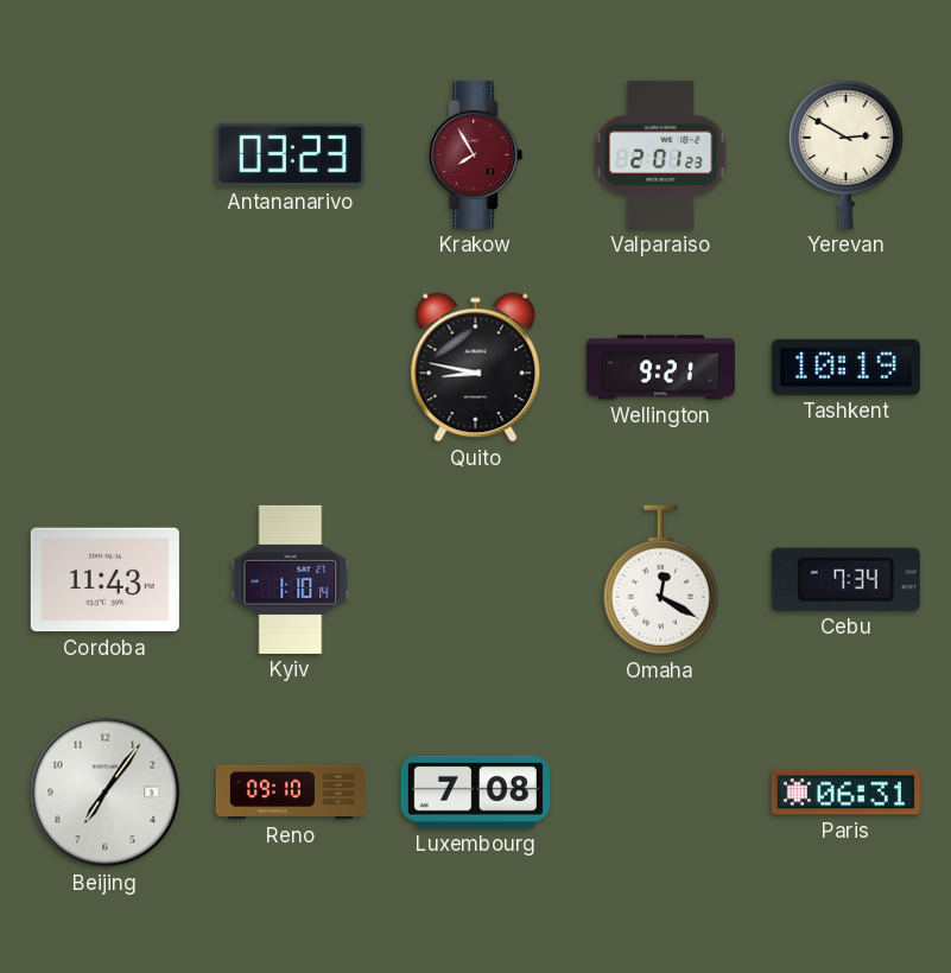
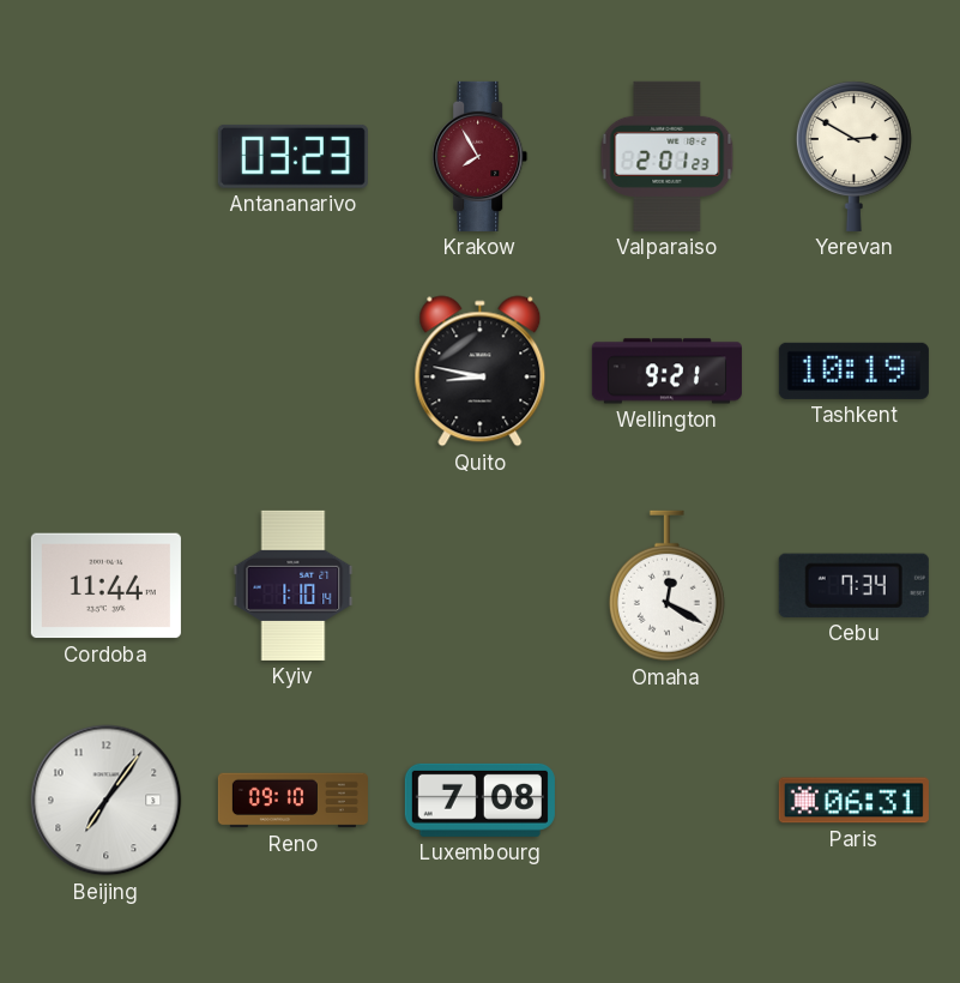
Cordoba: 11:43 -> 11:44 (105, 586)
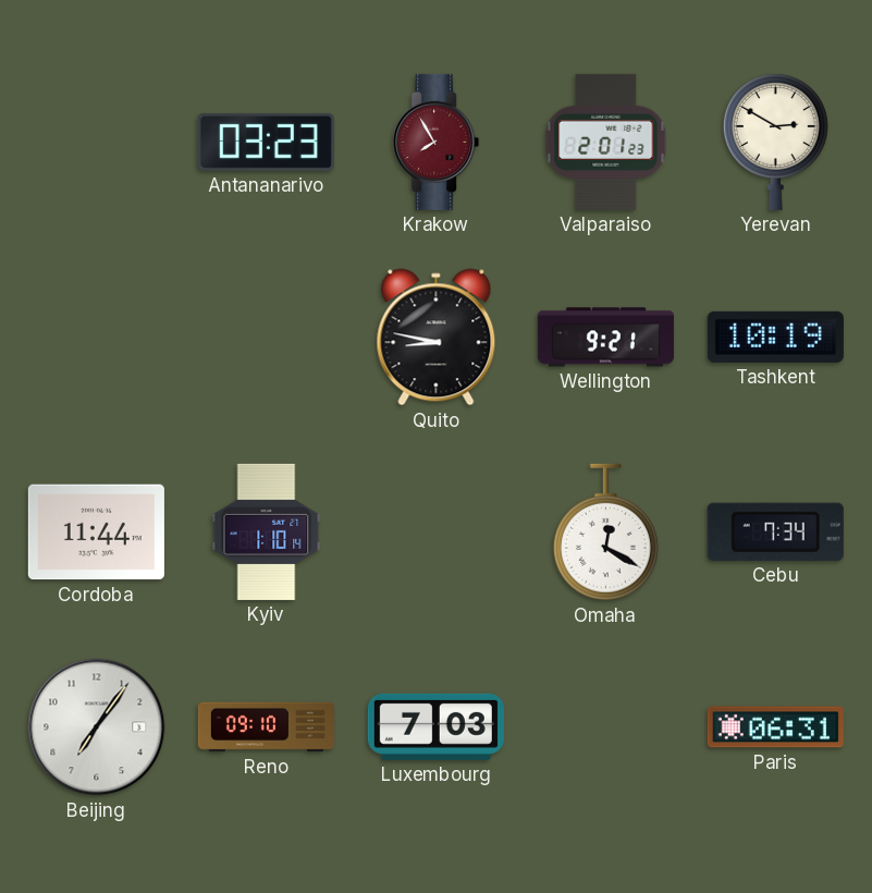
Luxembourg: 7:08 -> 7:03 (435, 726)
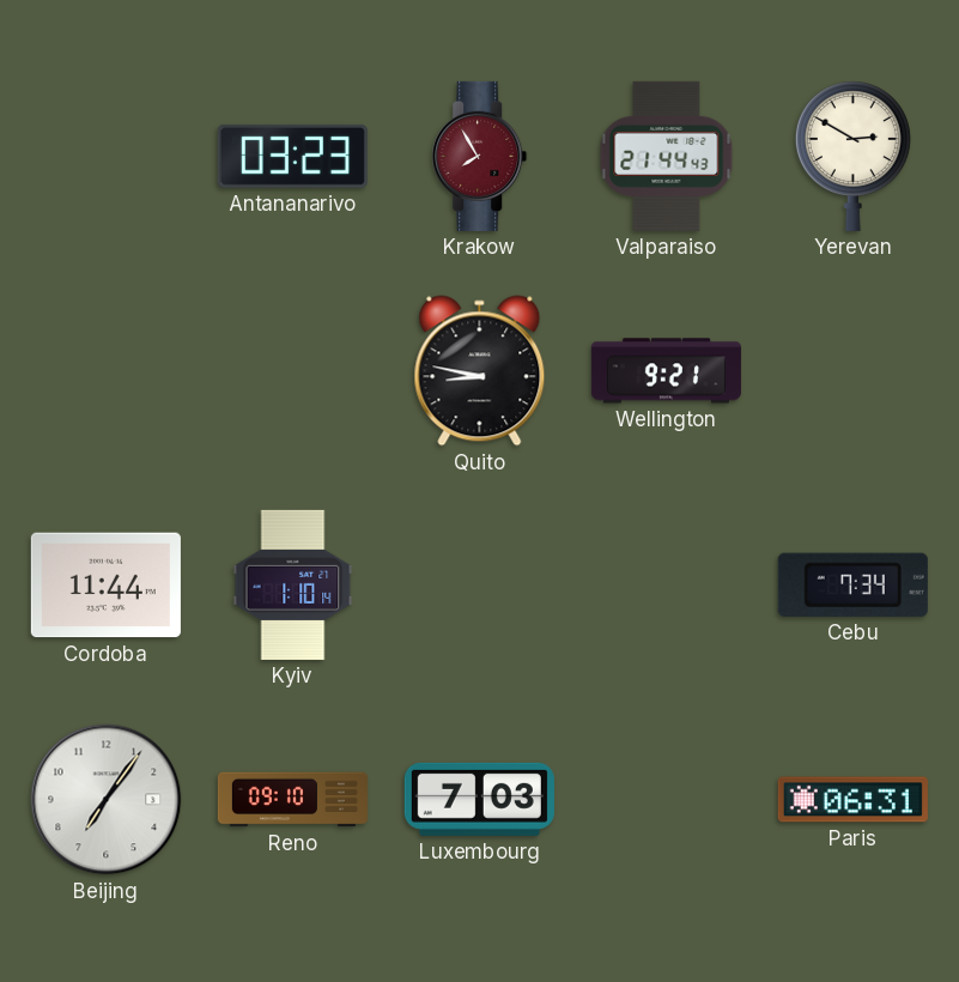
Valparaiso: 2:01 -> 21:44 (667, 156)
Tashkent: 10:19 -> none (775, 337)
Omaha: 12:20 -> none (605, 533)
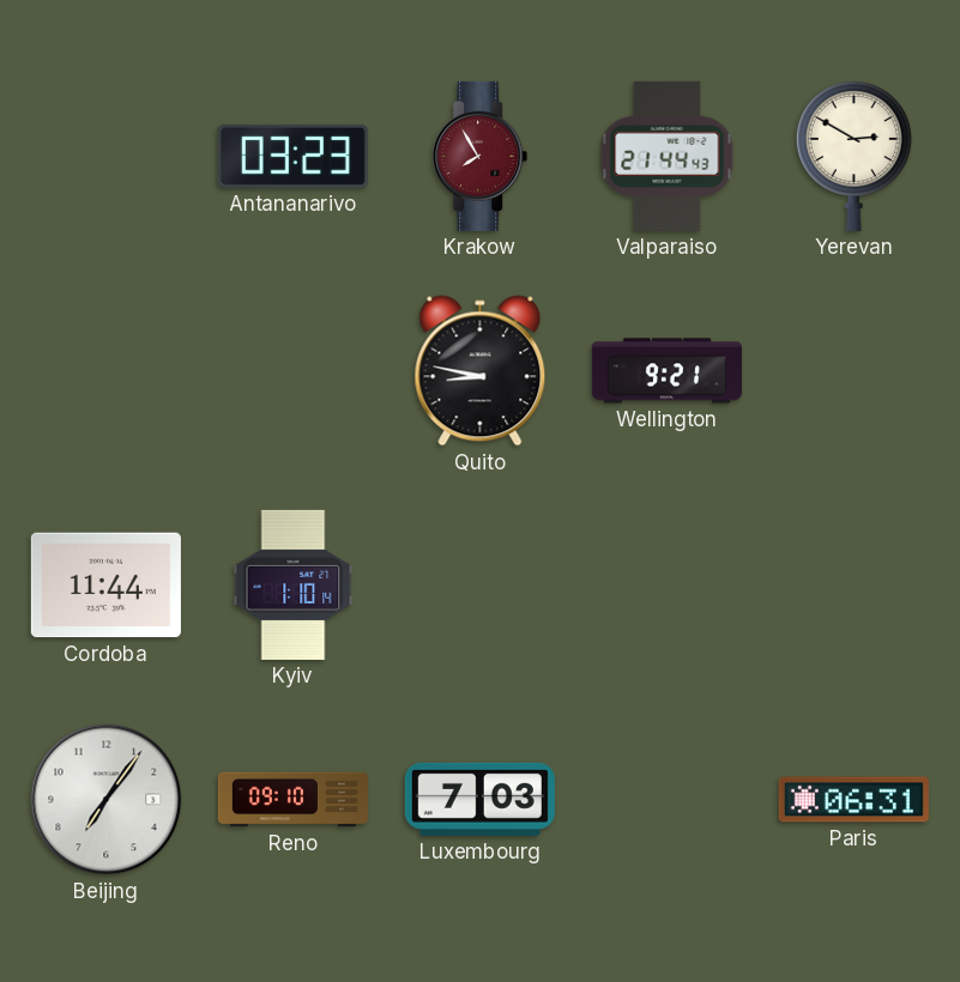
Cebu: 7:34 -> none (852, 584)
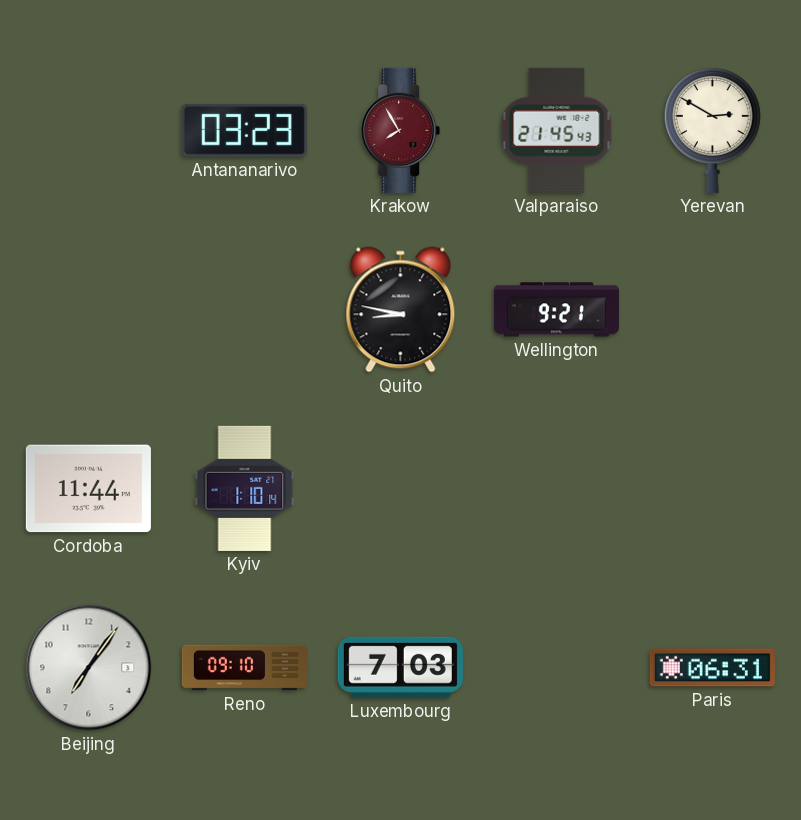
Valparaiso: 21:44 -> 21:45 (557, 130)
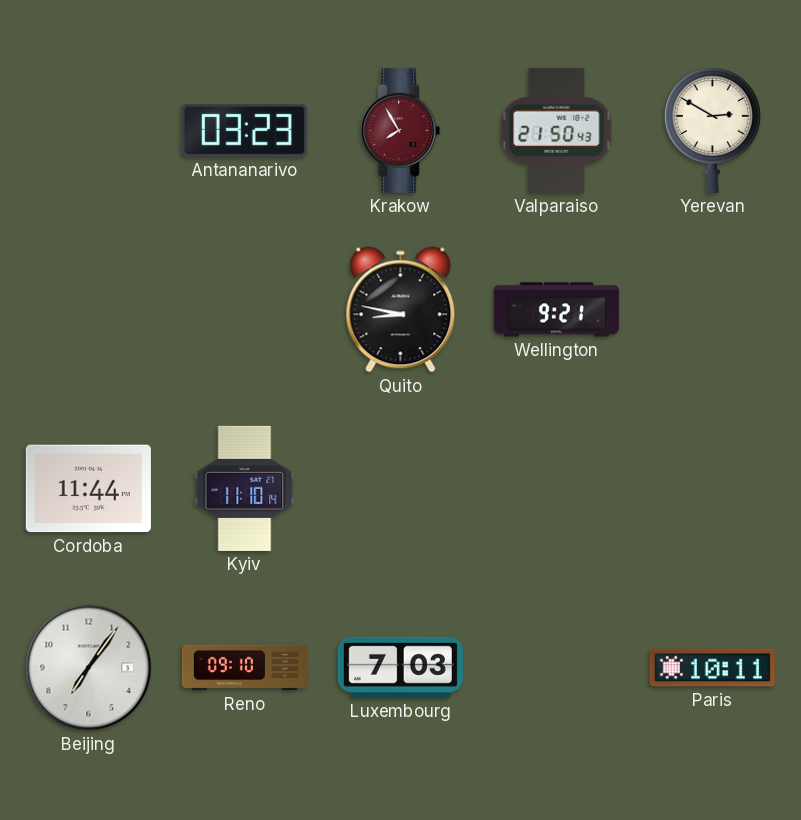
Valparaiso: 21:45 -> 21:50 (557, 130)
Kyiv: 1:10 -> 11:10 (245, 488)
Paris: 06:31 -> 10:11 (712, 668)
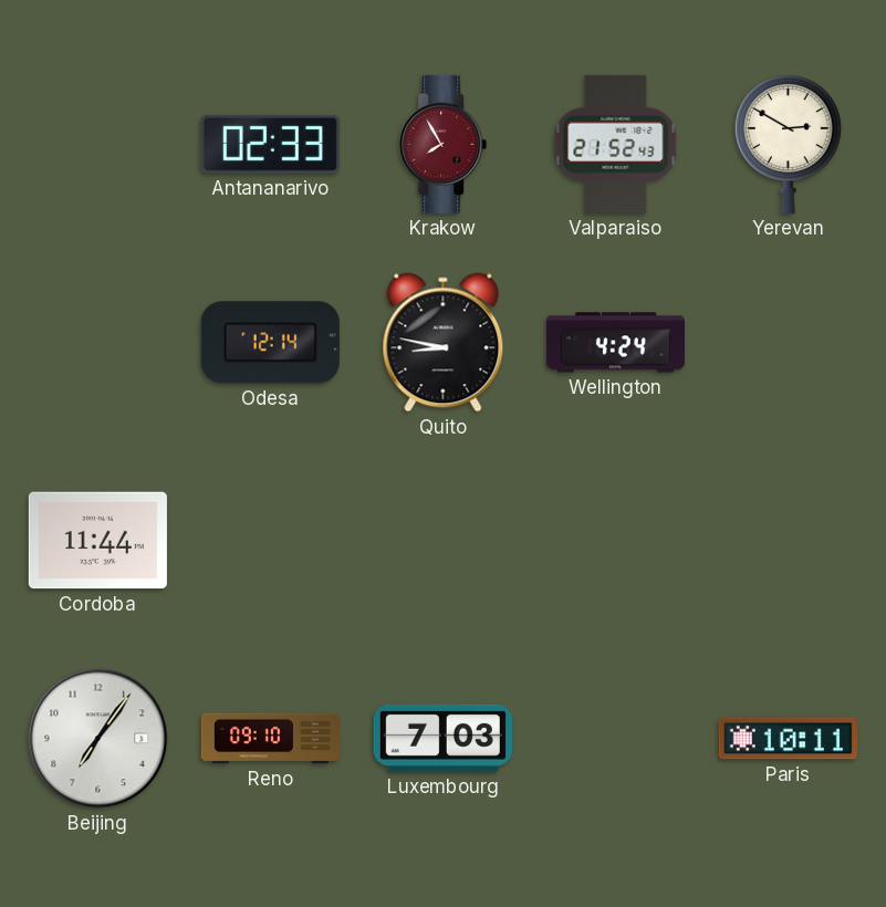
Antananarivo: 03:23 -> 02:33 (270, 144)
Valparaiso: 21:50 -> 21:52 (616, 144)
Odesa: none -> 12:14 (270, 343)
Wellington: 9:21 -> 4:24 (615, 343)
Kyiv: 11:10 -> none (245, 488)
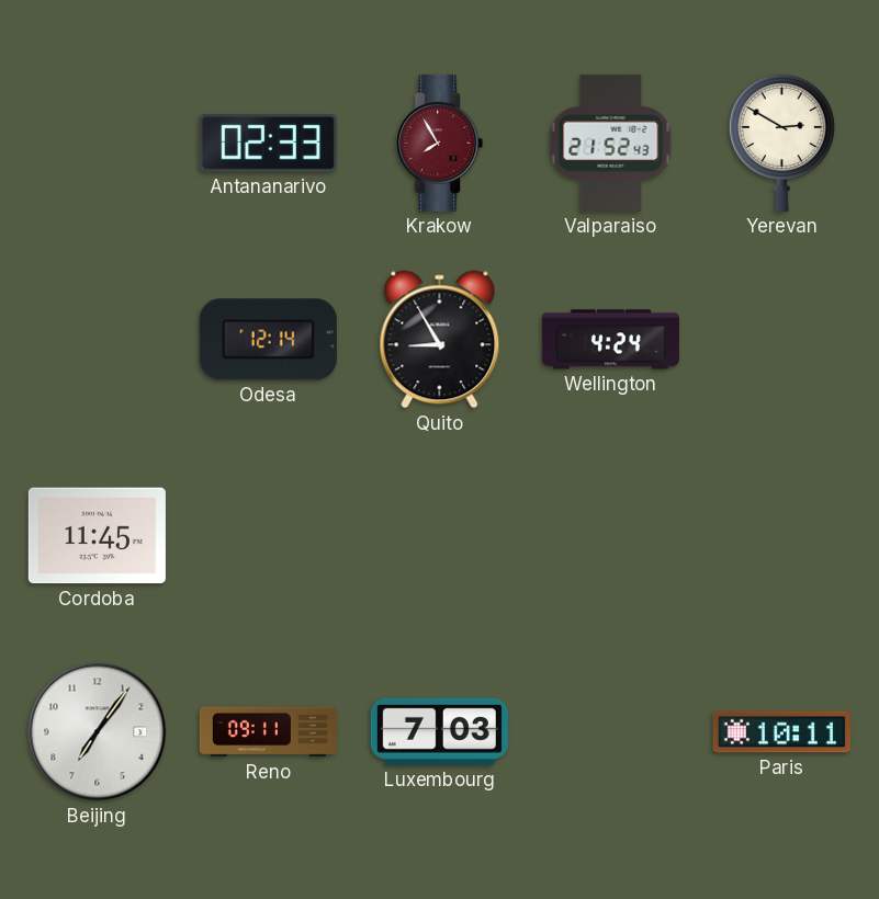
Quito: 8:47 -> 8:55 (440, 340)
Cordoba: 11:44 -> 11:45 (97, 536)
Reno: 09:10 -> 09:11 (268, 732)
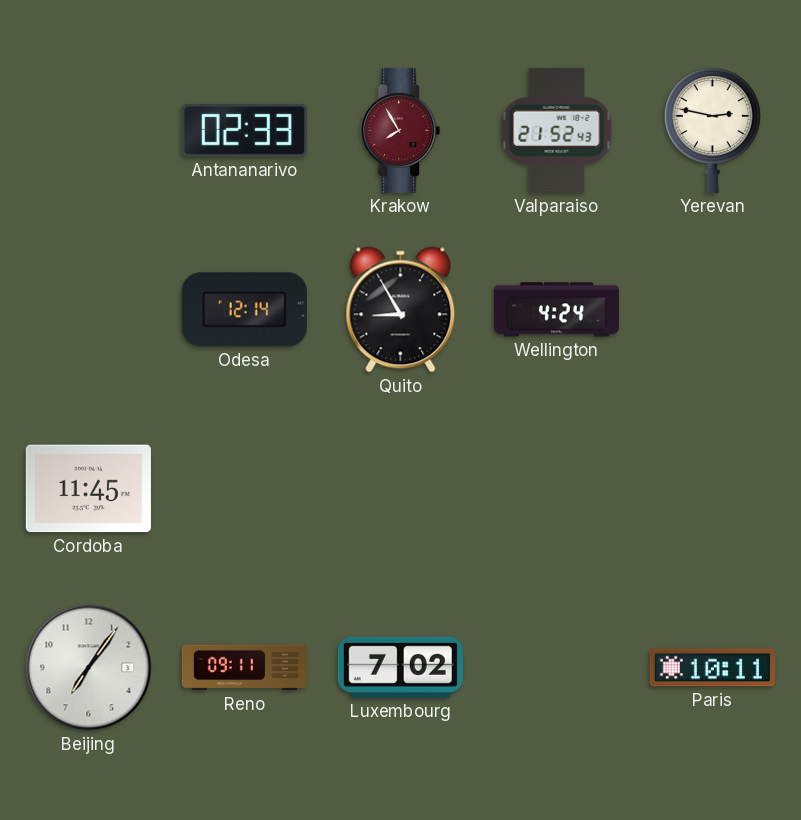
Yerevan: 2:50 -> 2:47 (712, 130)
Luxembourg: 7:03 -> 7:02 (400, 667)
